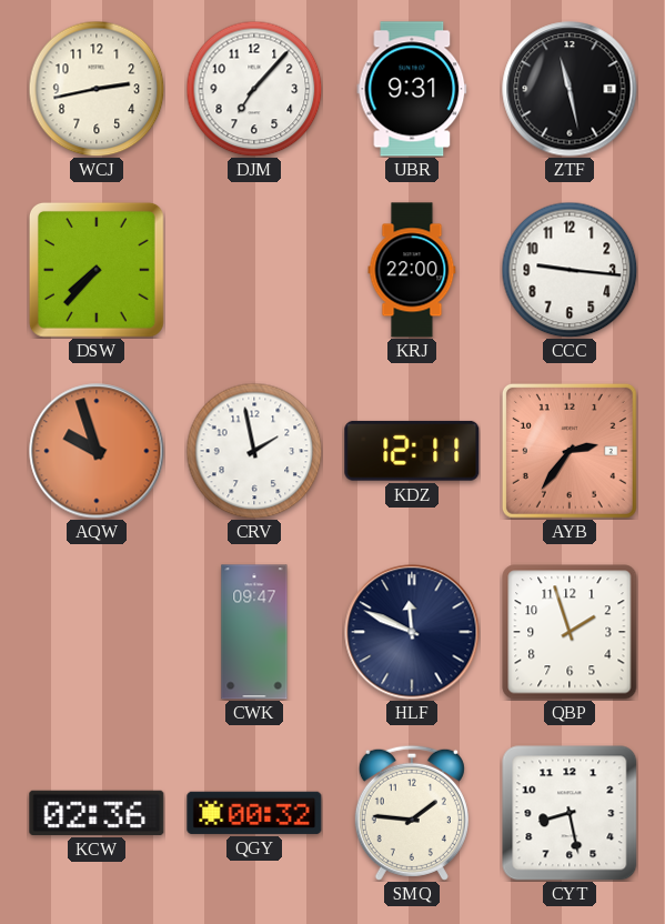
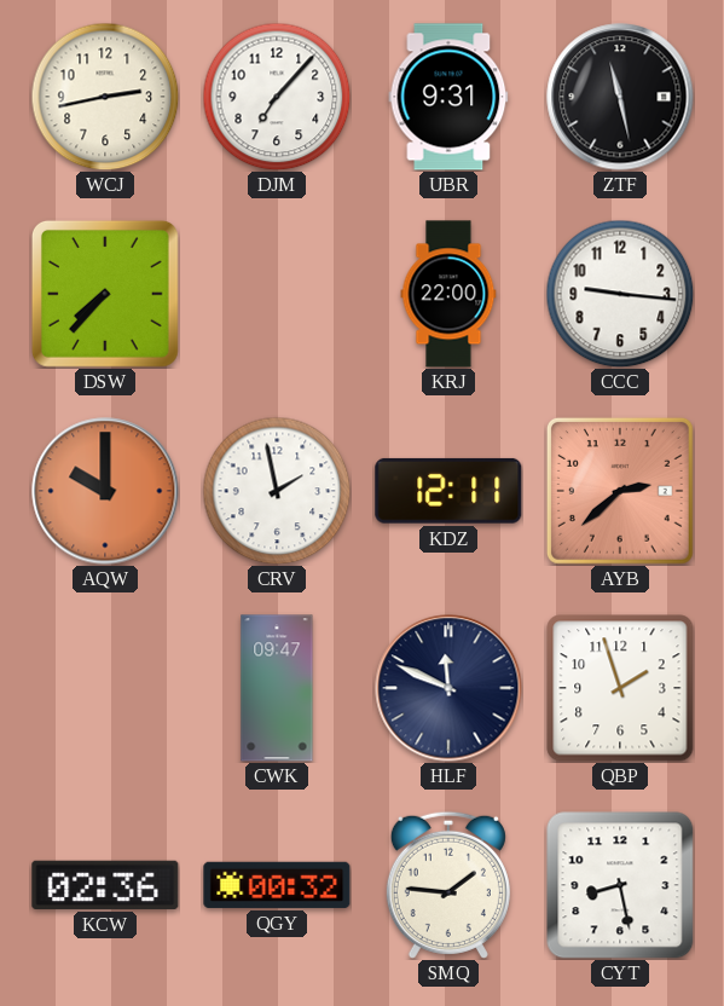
AQW: 9:57 -> 10:00 (105, 491)
AYB: 2:36 -> 2:38 (620, 491)
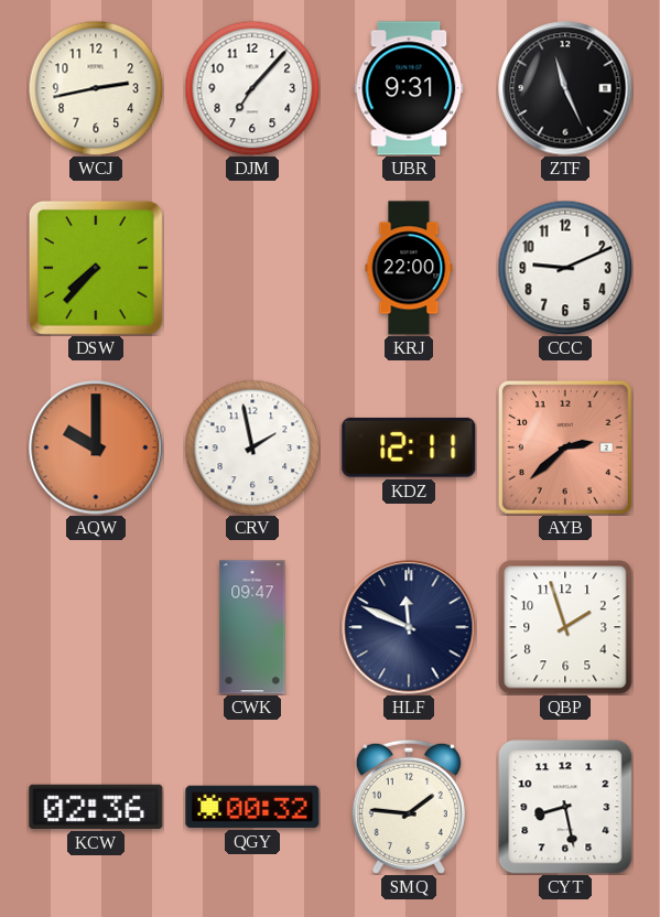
ZTF: 11:28 -> 11:26 (565, 88)
CCC: 9:16 -> 9:11 (565, 268)
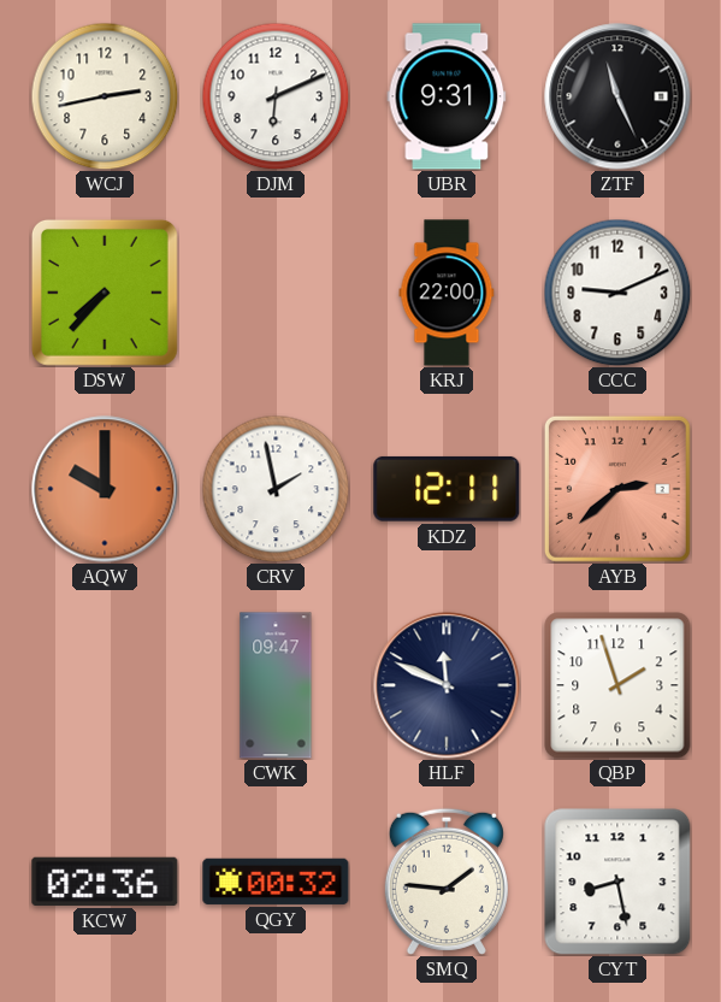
DJM: 7:07 -> 6:11 (276, 96)
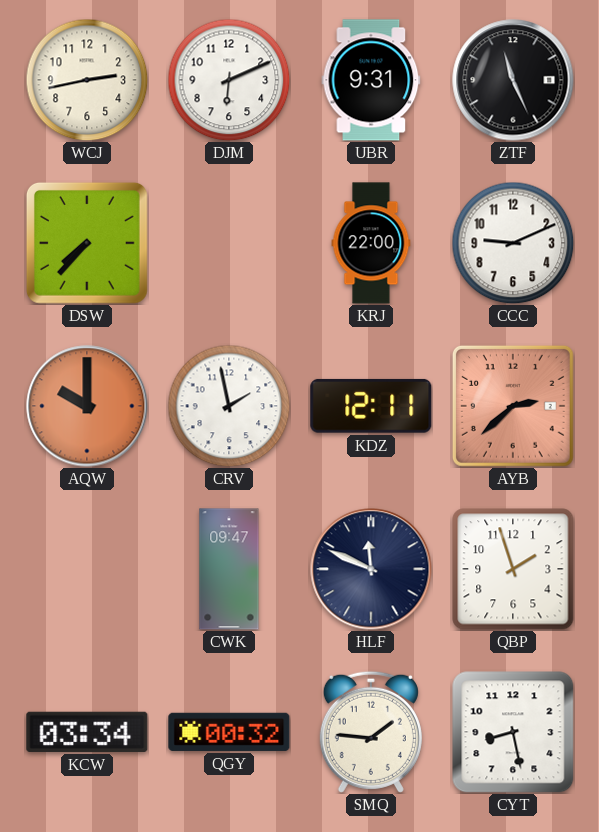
KCW: 02:36 -> 03:34 (87, 732)
